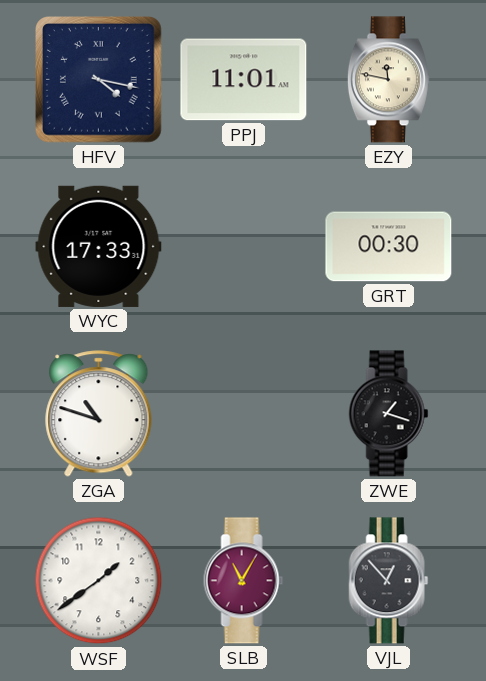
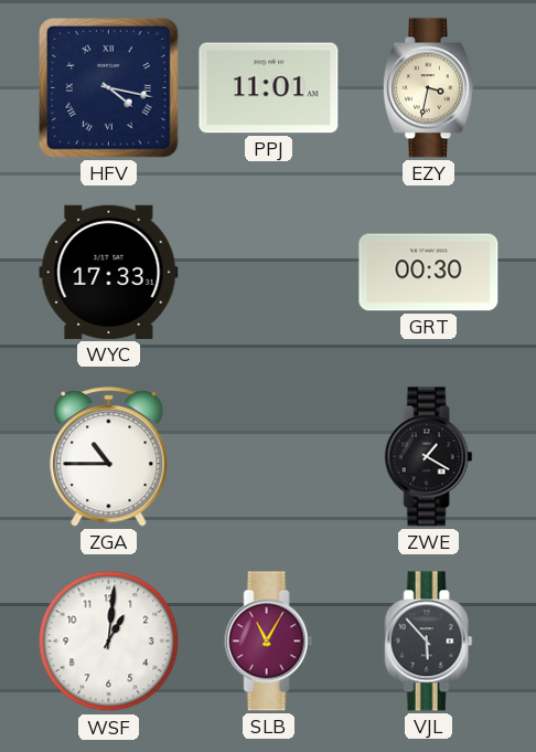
EZY: 11:47 -> 3:32 (428, 88)
ZGA: 10:48 -> 10:45 (109, 457)
ZWE: 1:18 -> 1:20 (429, 457)
WSF: 1:39 -> 1:01 (109, 642)
VJL: 12:53 -> 5:53 (429, 642)
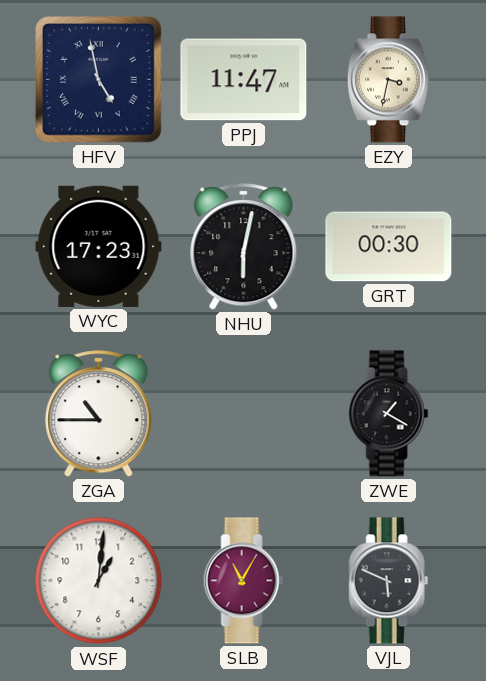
HFV: 4:17 -> 4:58 (99, 80)
PPJ: 11:01 -> 11:47 (244, 80)
WYC: 17:33 -> 17:23 (99, 246)
NHU: none -> 6:02 (244, 247)
VJL: 5:53 -> 5:49 (389, 581)
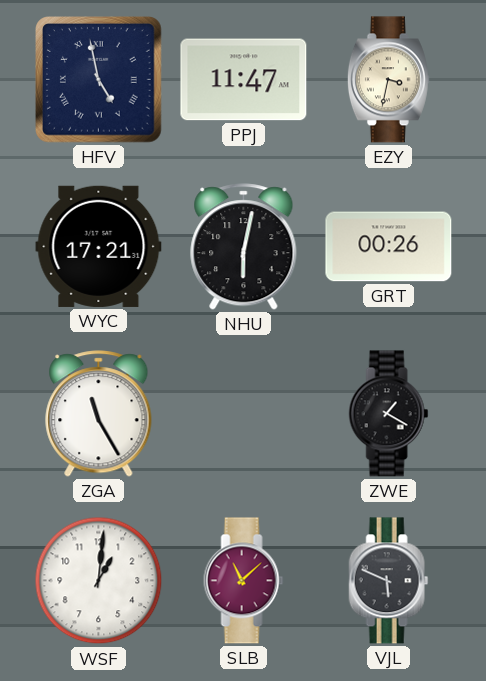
WYC: 17:23 -> 17:21 (99, 246)
GRT: 00:30 -> 00:26 (389, 247)
ZGA: 10:45 -> 11:25 (99, 414)
SLB: 11:05 -> 11:08 (244, 581)
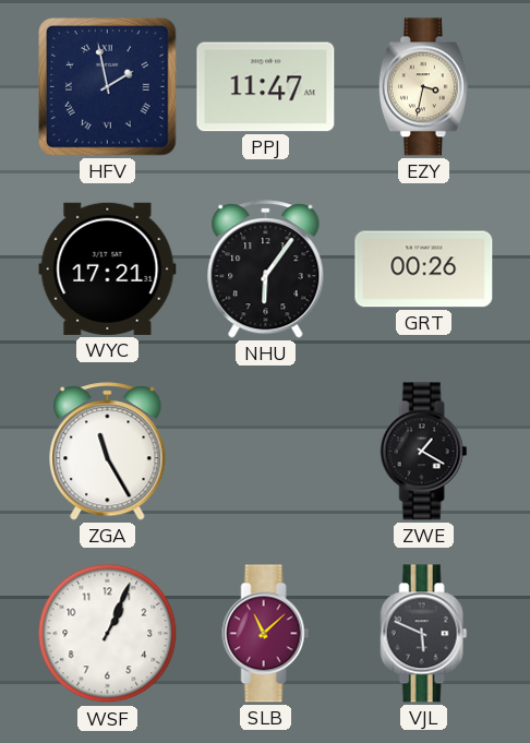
HFV: 4:58 -> 1:58 (108, 87)
NHU: 6:02 -> 6:06 (266, 269)
WSF: 1:01 -> 1:04 (108, 634)
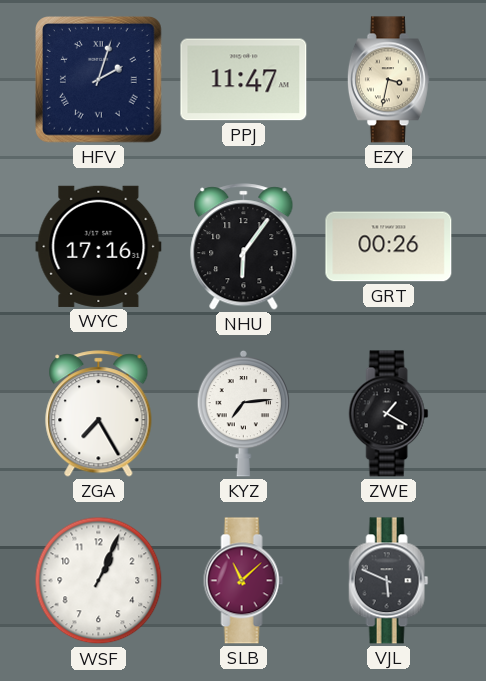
HFV: 1:58 -> 2:03 (99, 80)
WYC: 17:21 -> 17:16 (99, 246)
ZGA: 11:25 -> 7:25 (99, 414)
KYZ: none -> 7:14 (244, 413)
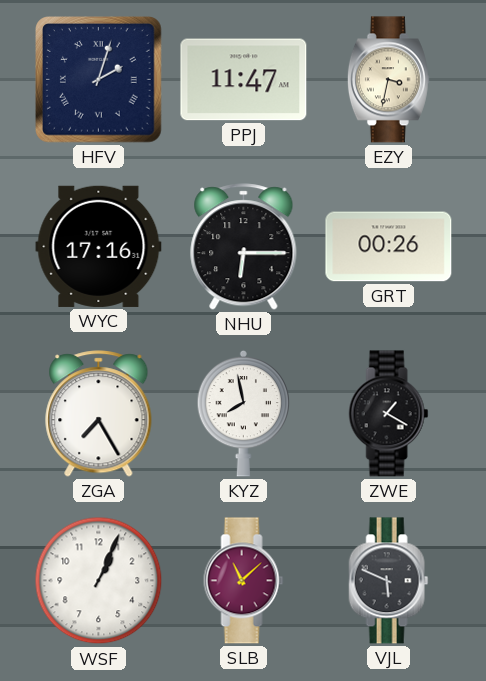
NHU: 6:06 -> 6:15 (244, 247)
KYZ: 7:14 -> 7:58 (244, 413)
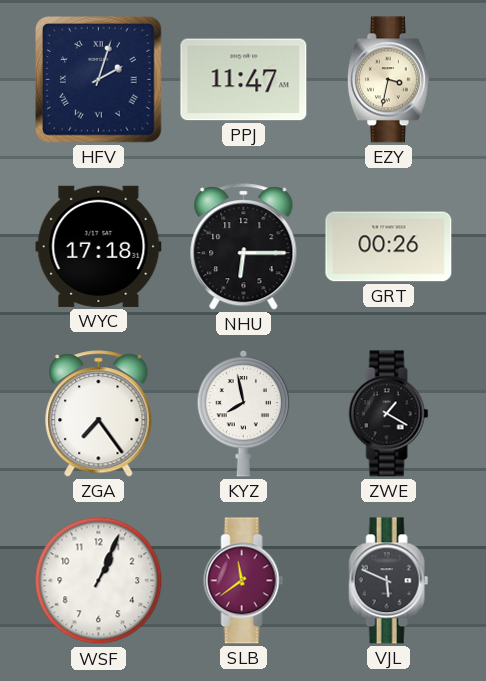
WYC: 17:16 -> 17:18 (99, 246)
ZGA: 7:25 -> 7:24 (99, 414)
SLB: 11:08 -> 11:39 (244, 581)
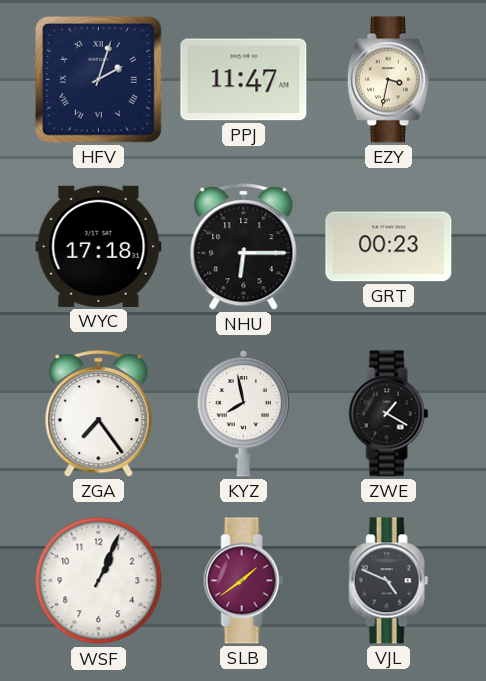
GRT: 00:26 -> 00:23 (389, 247)
SLB: 11:39 -> 1:39 (244, 581)
VJL: 5:49 -> 4:49 (389, 581)
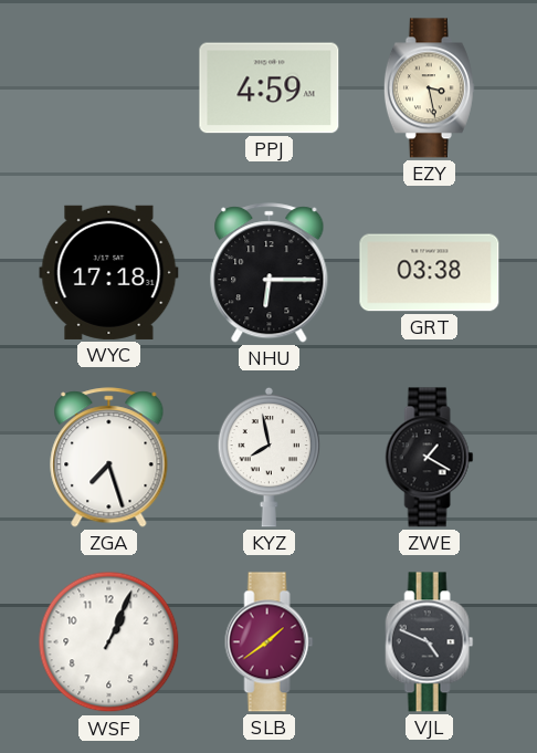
HFV: 2:03 -> none (99, 80)
PPJ: 11:47 -> 4:59 (270, 88)
EZY: 3:32 -> 3:28 (429, 88)
GRT: 00:23 -> 03:38 (430, 273)
ZGA: 7:24 -> 7:27 (109, 458)
